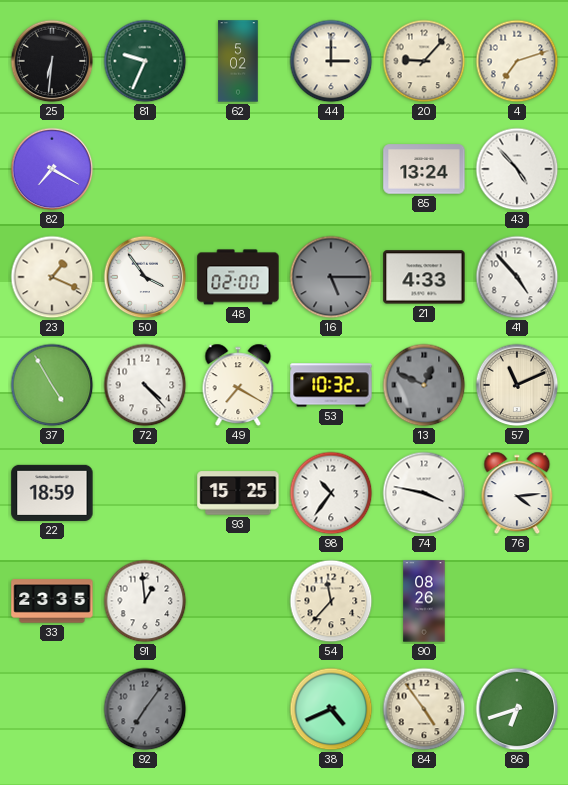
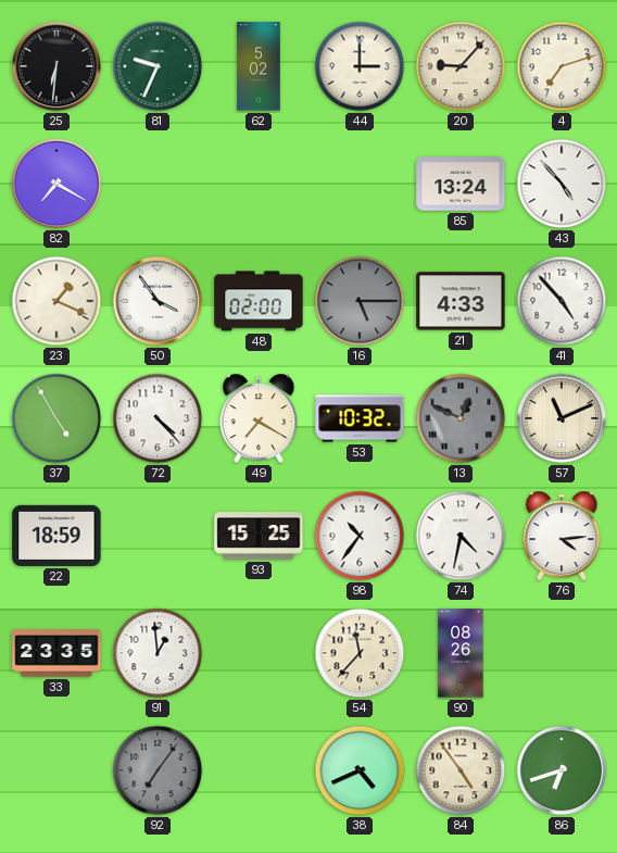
74: 3:47 -> 4:32 (461, 536)
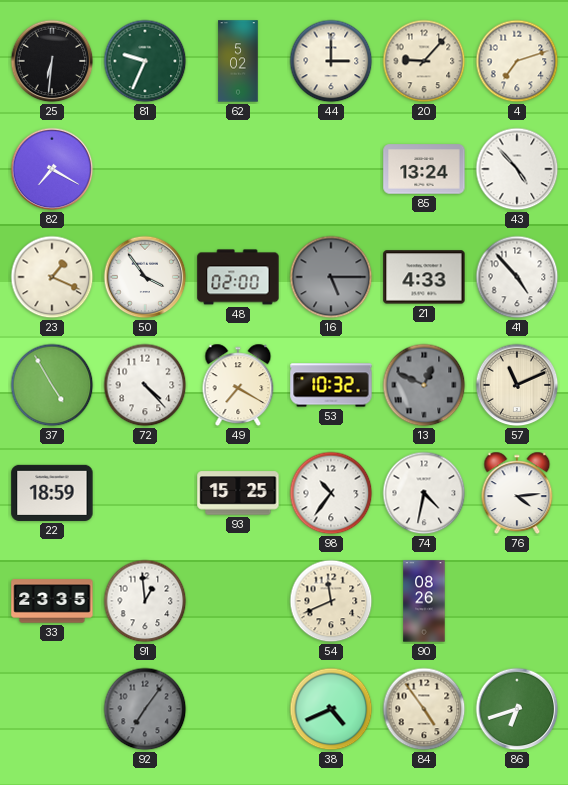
54: 11:37 -> 11:41 (331, 601)
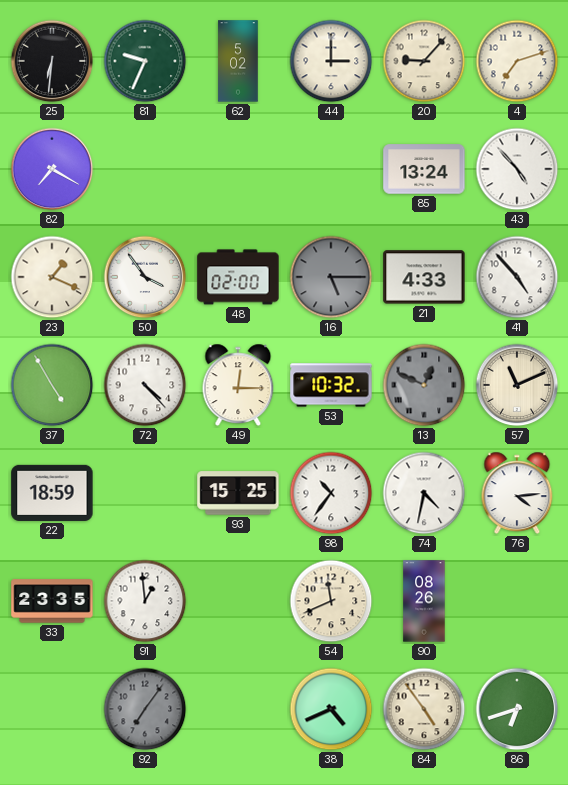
49: 7:20 -> 12:15 (238, 385)
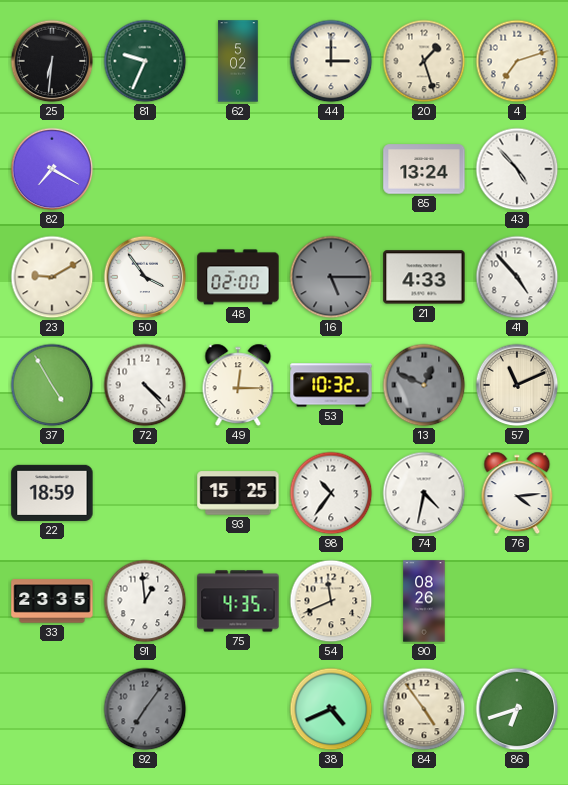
20: 9:07 -> 1:27 (424, 61)
23: 1:19 -> 9:10 (52, 277)
75: none -> 4:35 (238, 601)
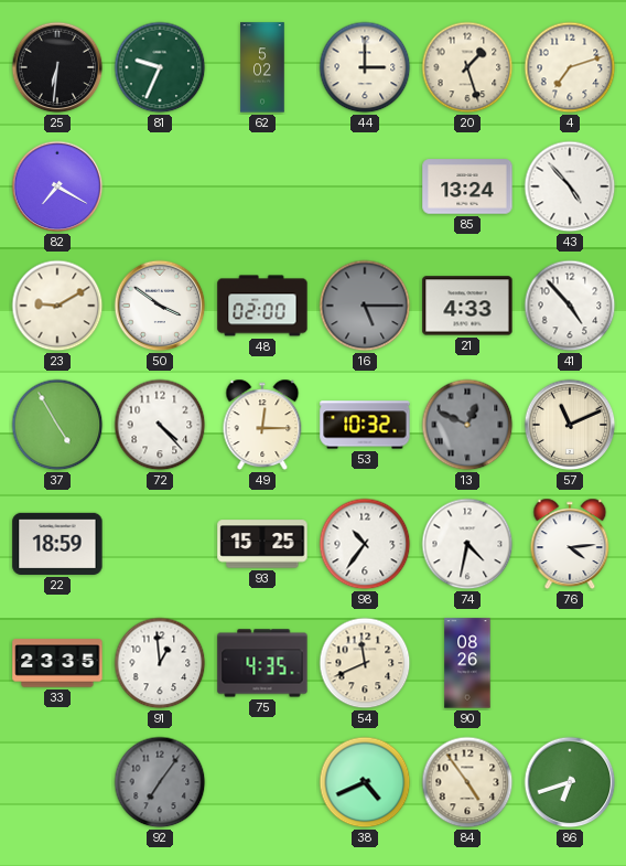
50: 3:54 -> 3:51 (160, 306)
